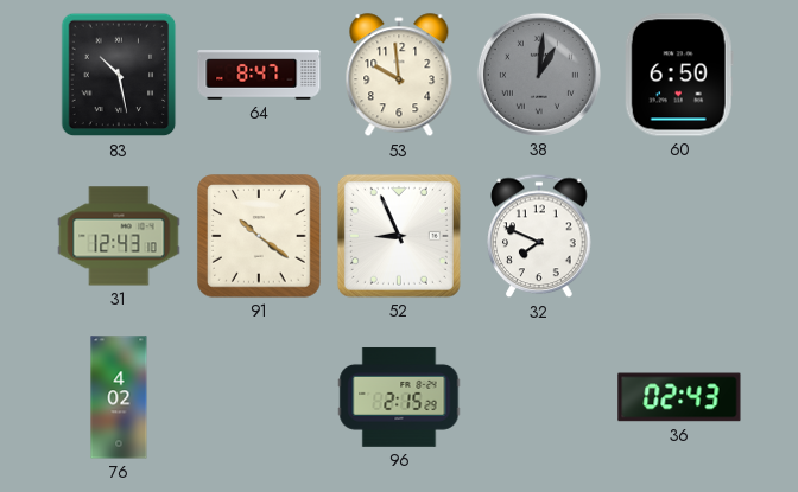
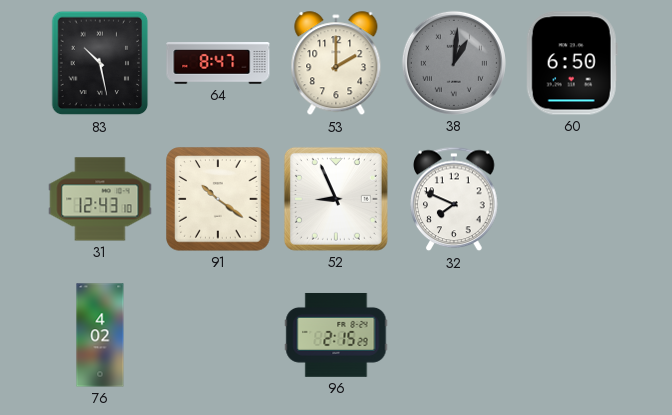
53: 9:59 -> 2:00 (336, 64)
36: 02:43 -> none (679, 397)
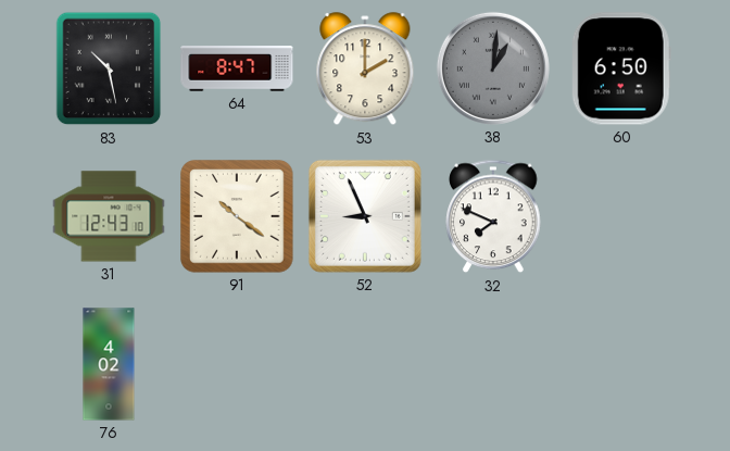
96: 2:15 -> none (336, 335)
